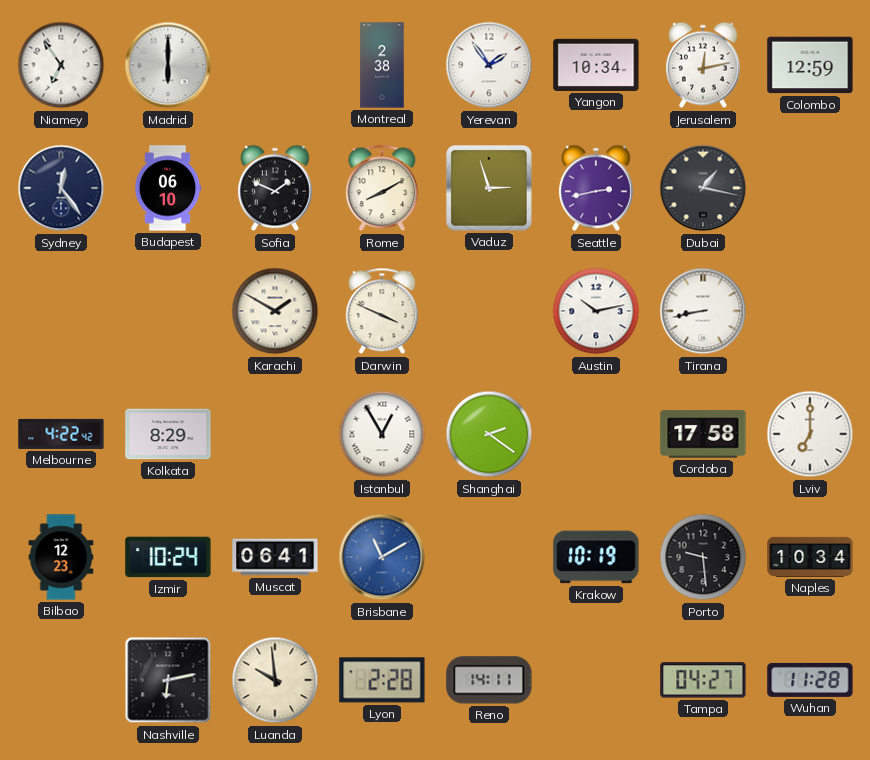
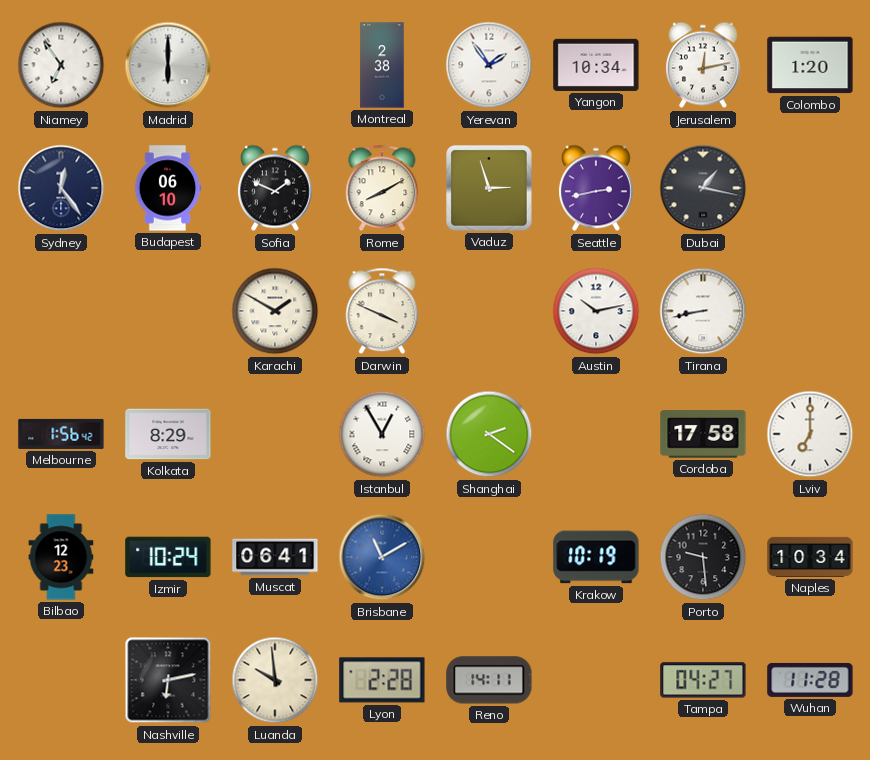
Colombo: 12:59 -> 1:20 (810, 65)
Melbourne: 4:22 -> 1:56 (61, 434)
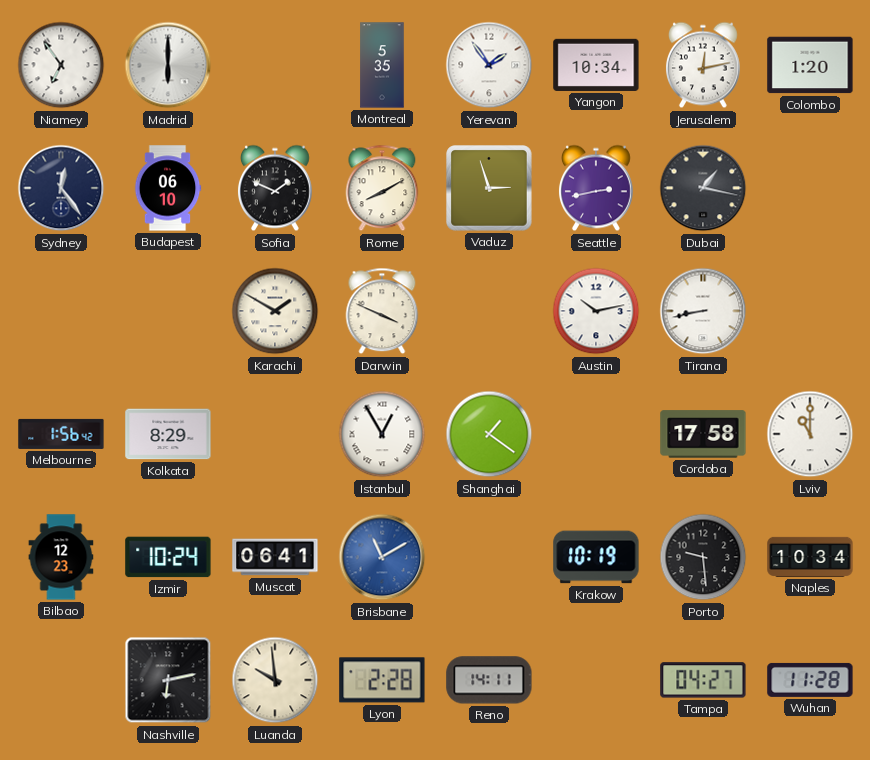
Montreal: 2:38 -> 5:35 (382, 65)
Shanghai: 2:21 -> 1:21 (489, 434)
Lviv: 7:00 -> 11:00 (810, 434)
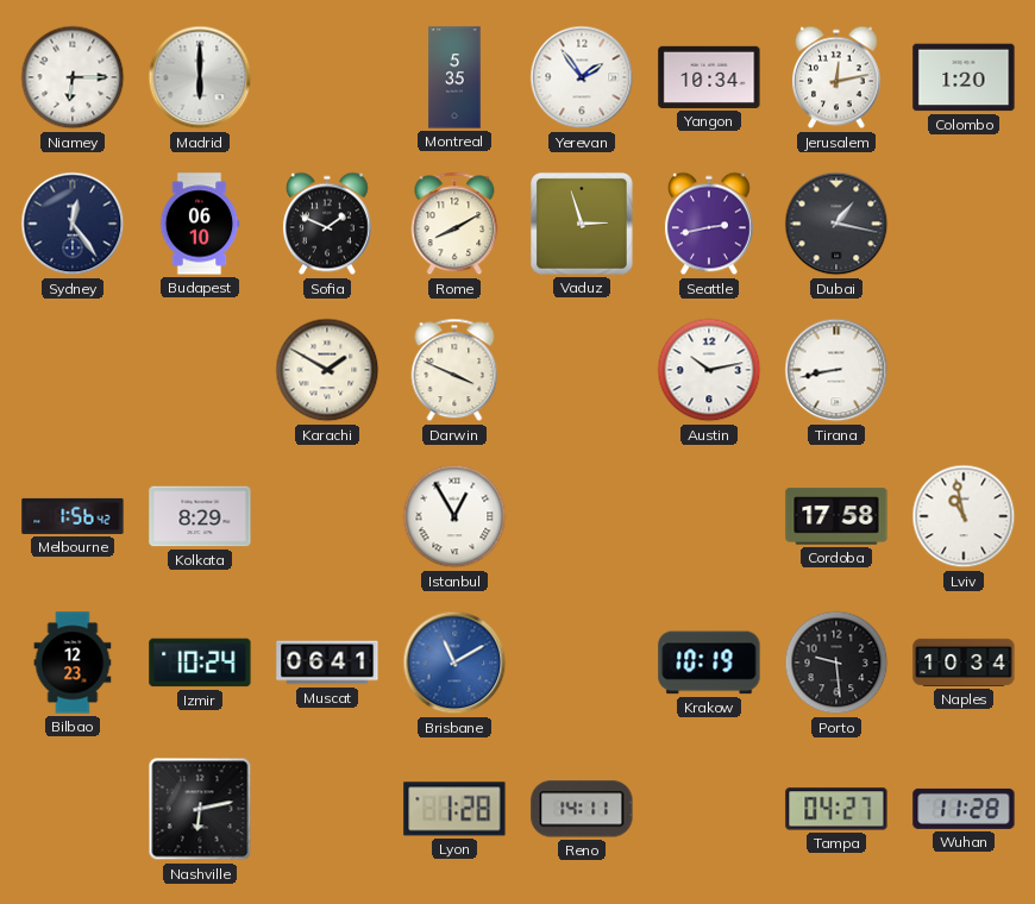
Niamey: 6:54 -> 6:15 (73, 77)
Shanghai: 1:21 -> none (489, 434)
Lviv: 11:00 -> 10:58 (964, 516)
Luanda: 9:59 -> none (275, 680)
Lyon: 2:28 -> 1:28 (454, 809)
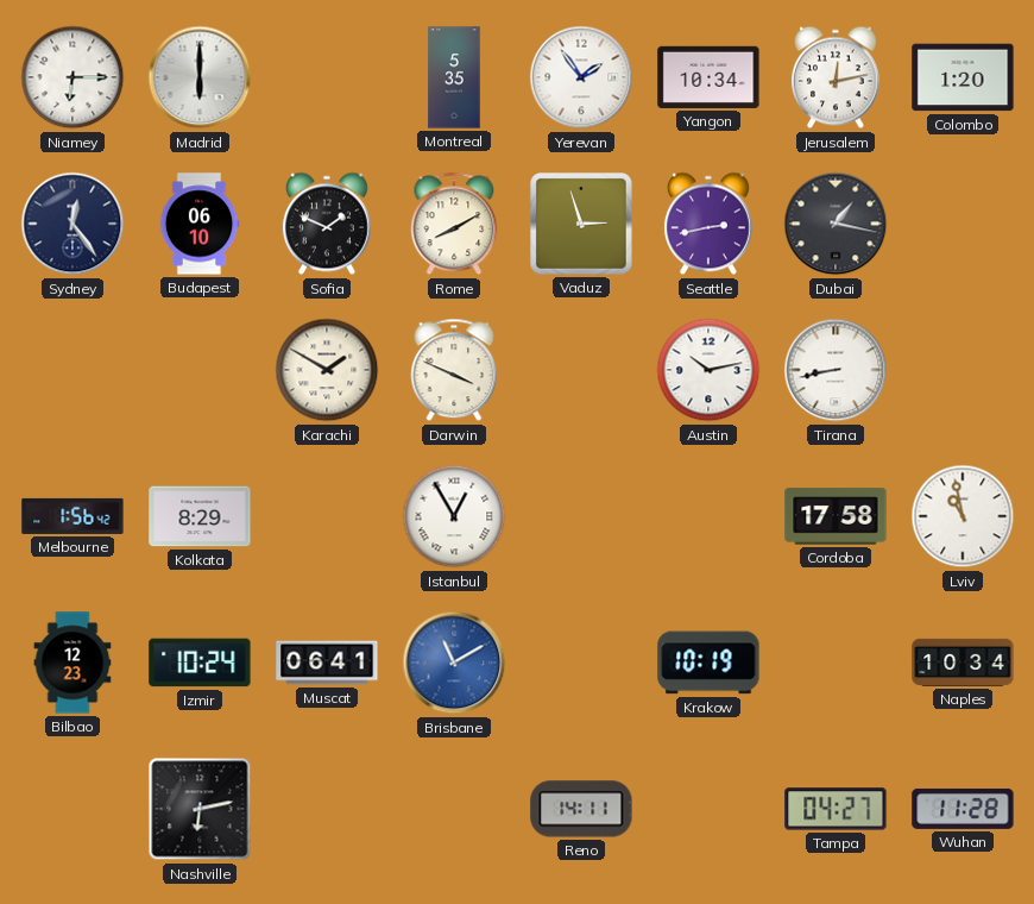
Porto: 9:29 -> none (836, 663)
Lyon: 1:28 -> none (454, 809)
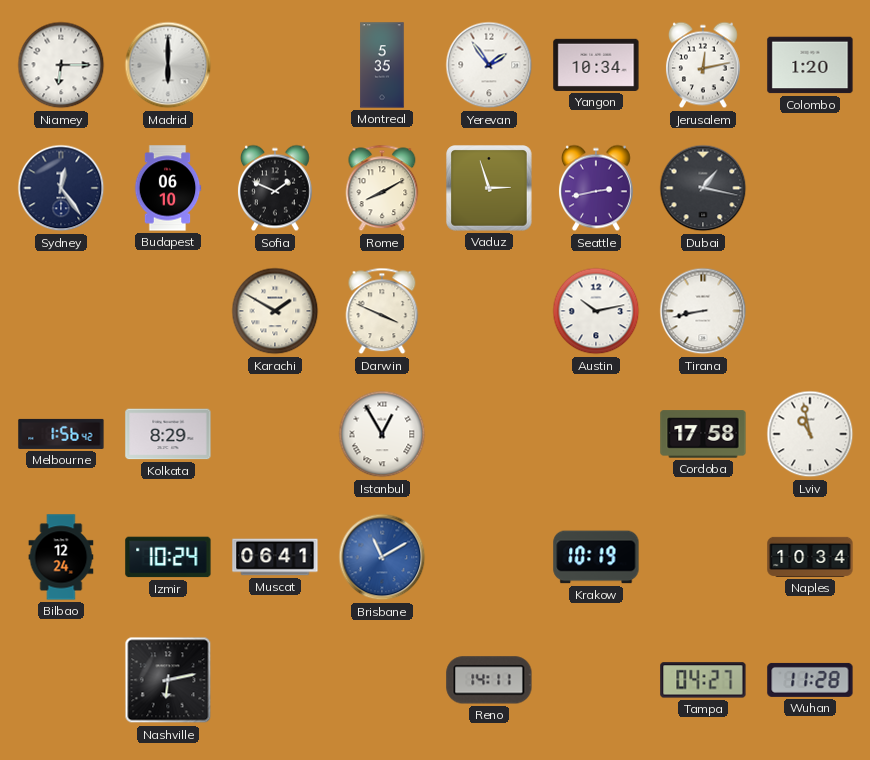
Bilbao: 12:23 -> 12:24 (61, 557)
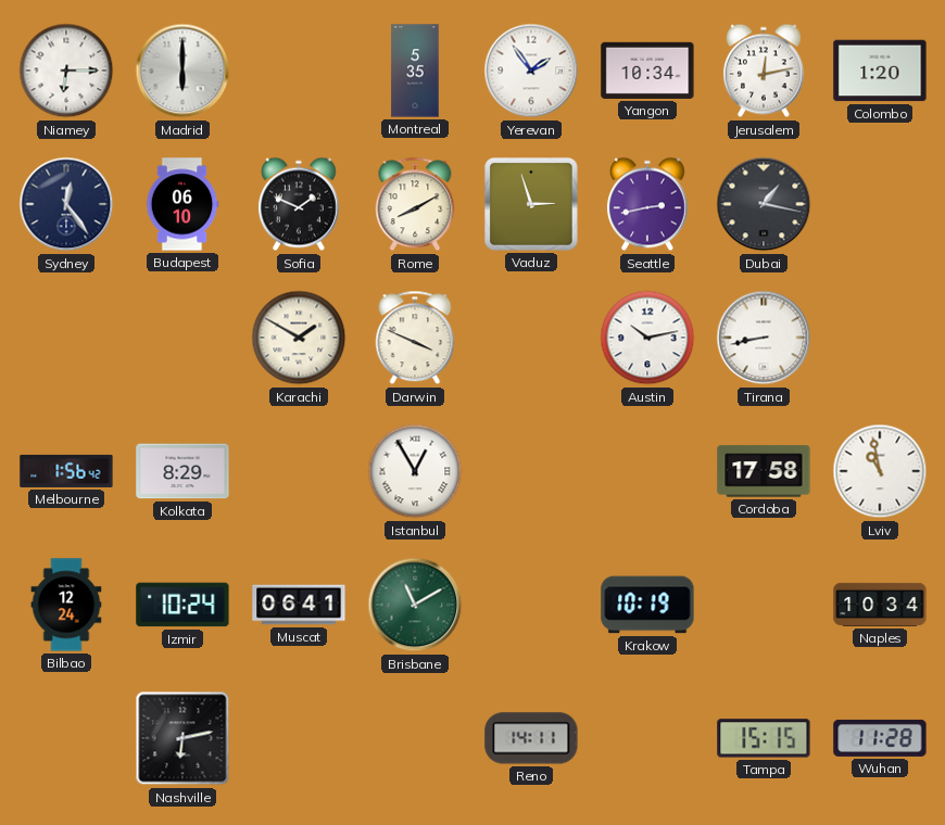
Brisbane dial: blue -> green (415, 605)
Tampa: 04:27 -> 15:15 (764, 738)
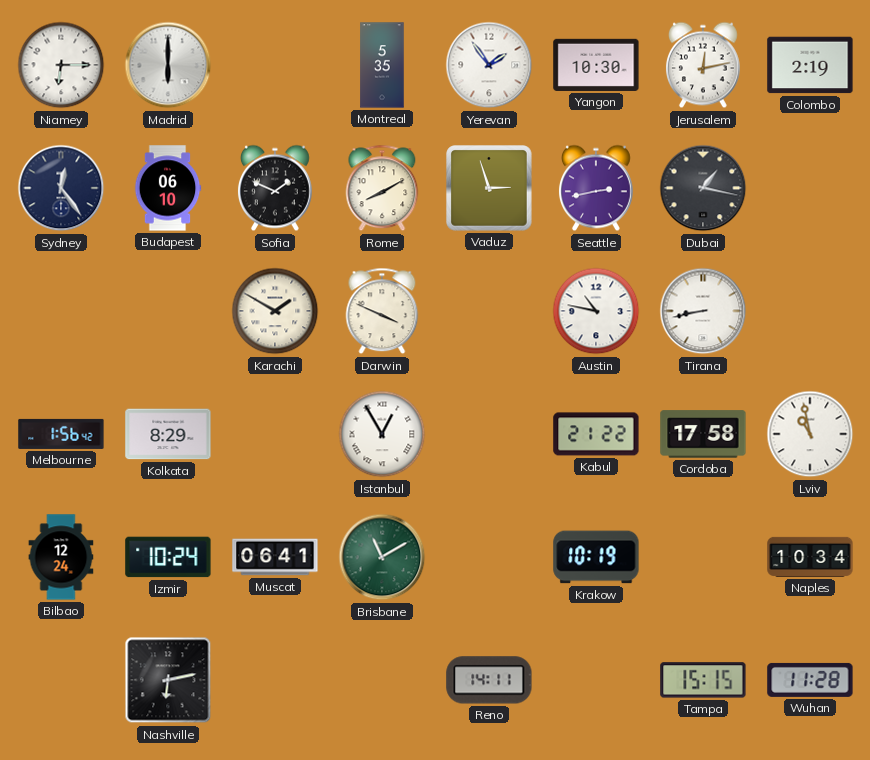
Yangon: 10:34 -> 10:30 (596, 65)
Colombo: 1:20 -> 2:19 (810, 65)
Austin: 10:13 -> 10:47 (596, 311)
Kabul: none -> 21:22 (596, 434)
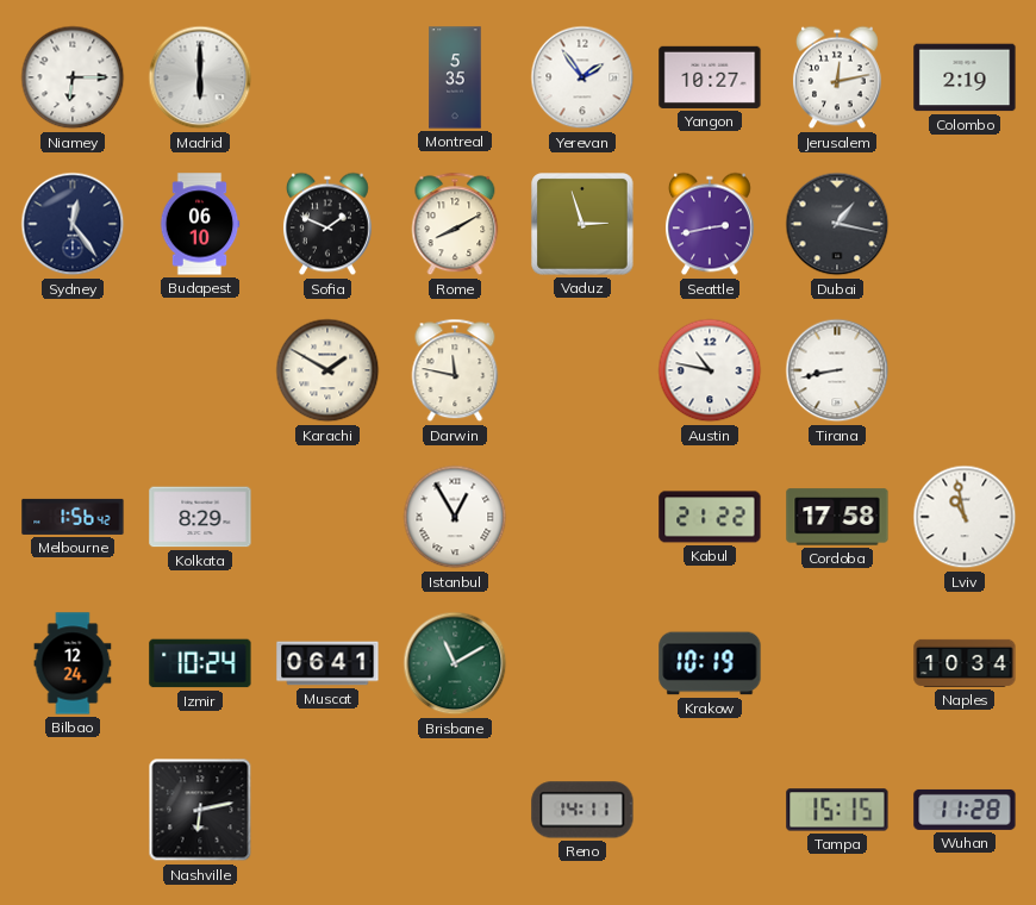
Yangon: 10:30 -> 10:27 (710, 77)
Darwin: 3:49 -> 11:47 (455, 370)
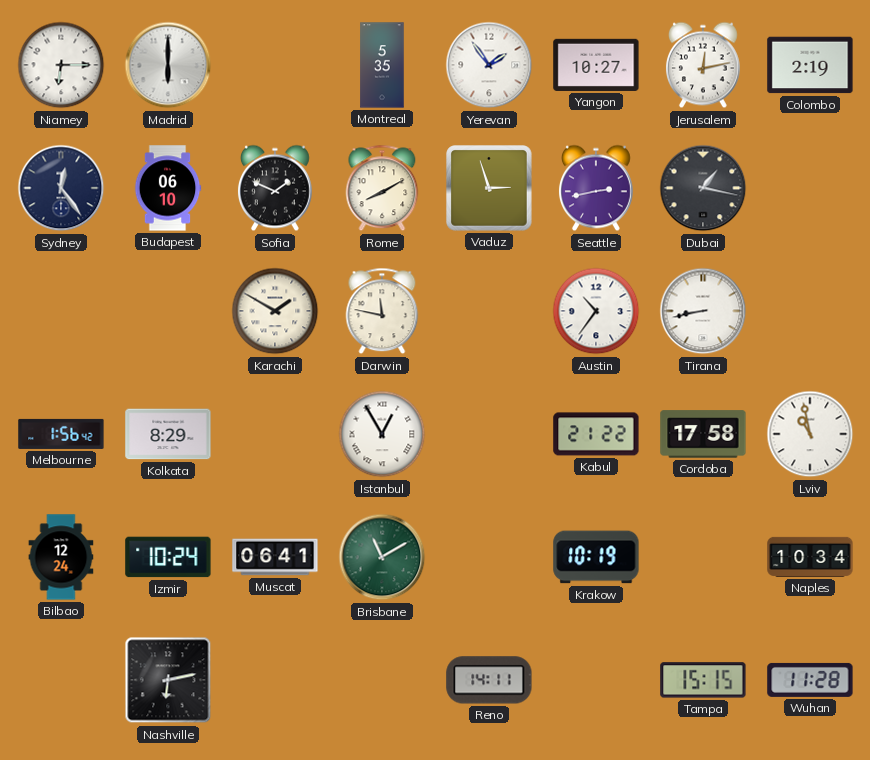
Austin: 10:47 -> 10:36 (596, 311)
